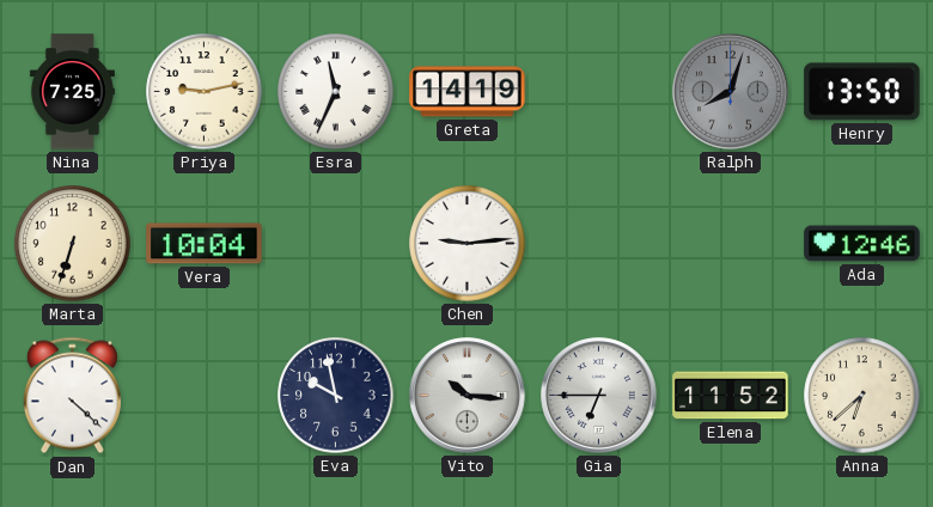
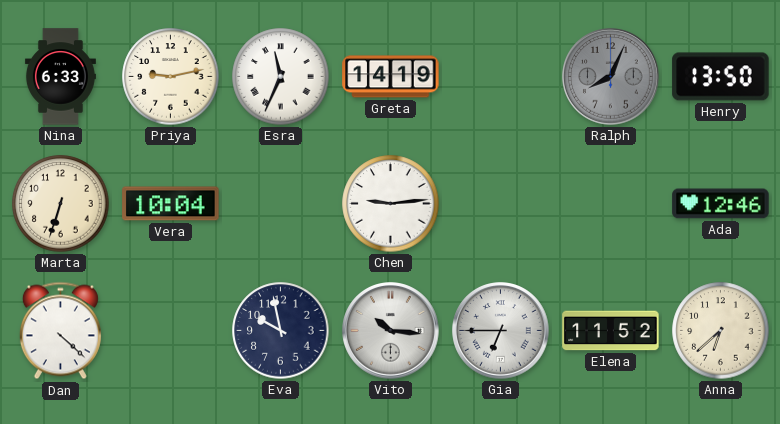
Nina: 7:25 -> 6:33 (60, 77)
Ralph: 8:03 -> 8:04 (611, 77)
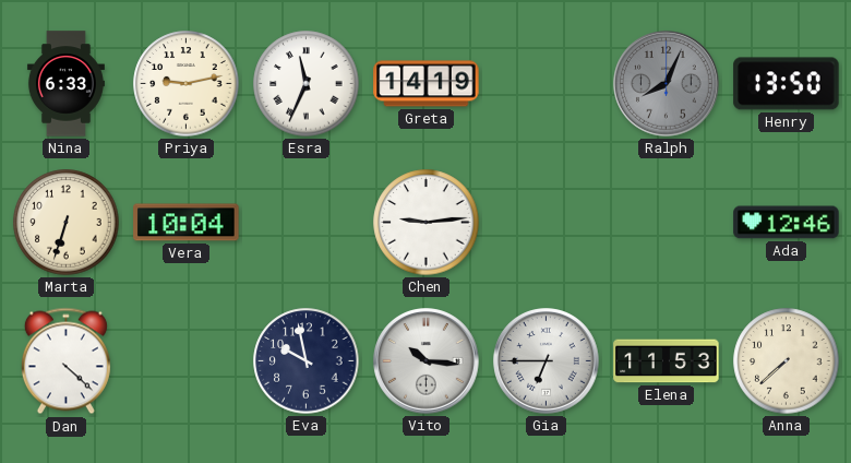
Elena: 11:52 -> 11:53 (667, 361)
Anna: 6:38 -> 7:38 (787, 361)
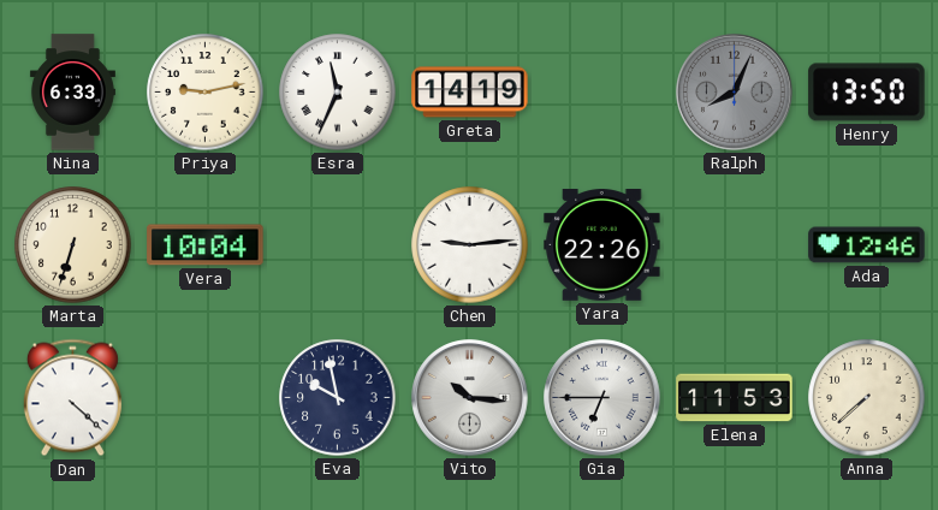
Yara: none -> 22:26 (602, 245)
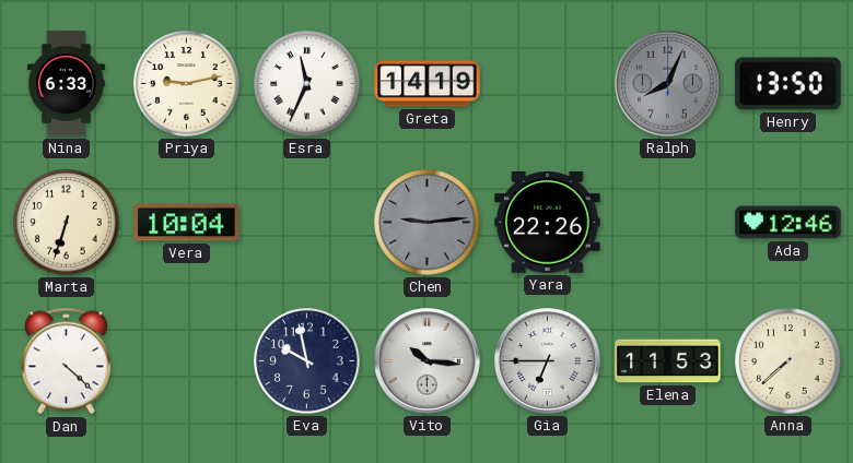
Chen dial: white -> grey (428, 223)
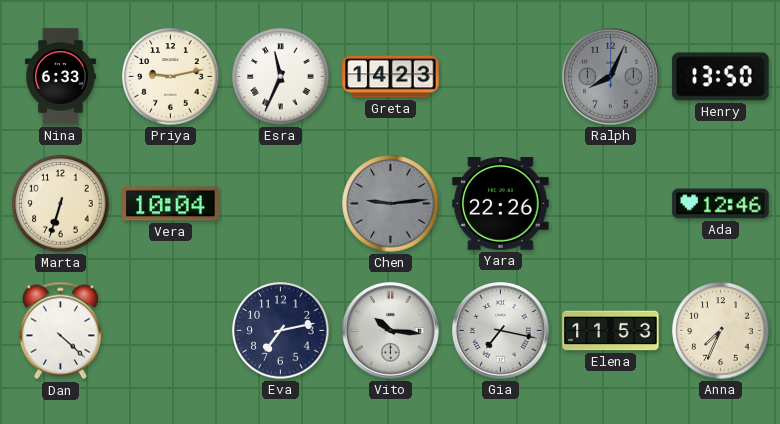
Greta: 14:19 -> 14:23 (391, 77)
Eva: 9:58 -> 7:13 (281, 331)
Gia: 6:45 -> 7:17 (501, 331)
Anna: 7:38 -> 7:34 (721, 331)
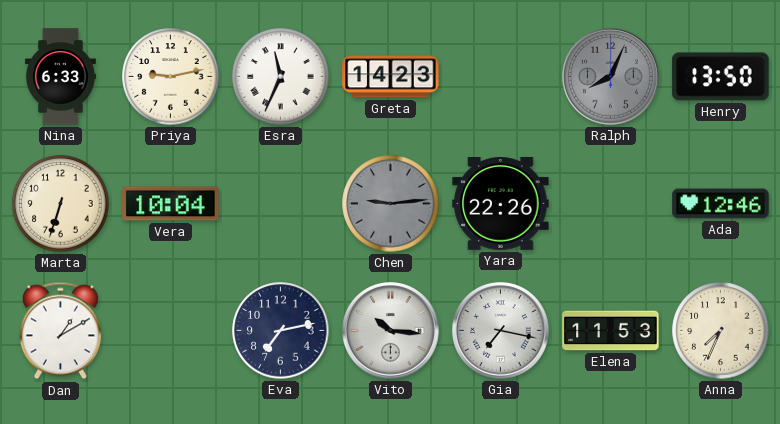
Dan: 4:22 -> 1:10 (60, 331)
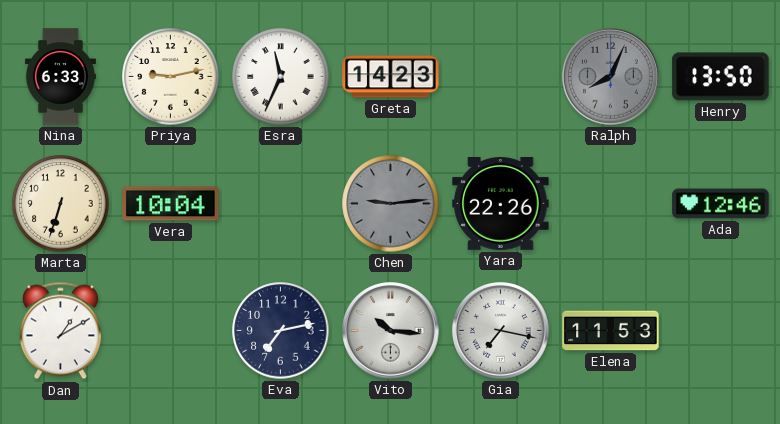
Anna: 7:34 -> none (721, 331)
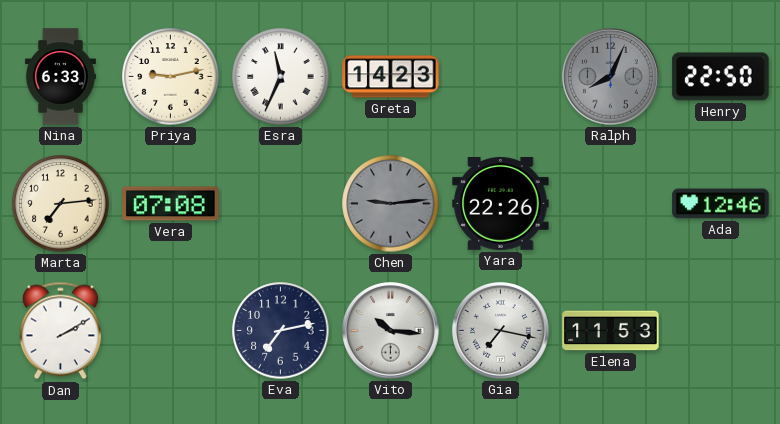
Henry: 13:50 -> 22:50 (721, 77)
Marta: 6:33 -> 7:14 (61, 204)
Vera: 10:04 -> 07:08 (171, 204)
Dan: 1:10 -> 2:10 (60, 331)
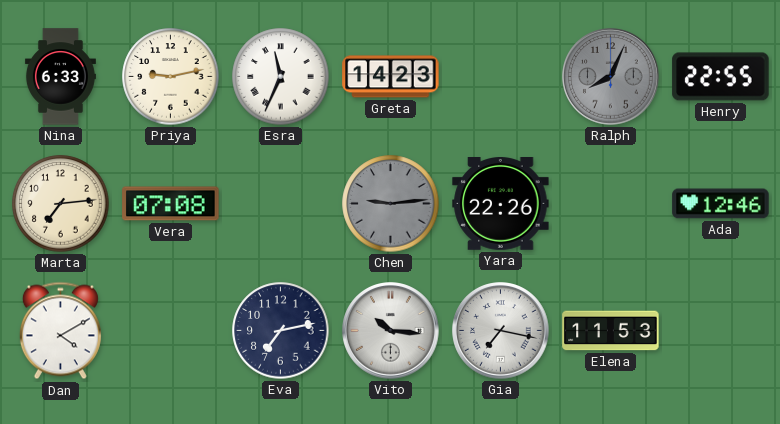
Henry: 22:50 -> 22:55 (721, 77)
Dan: 2:10 -> 4:10 (60, 331)
